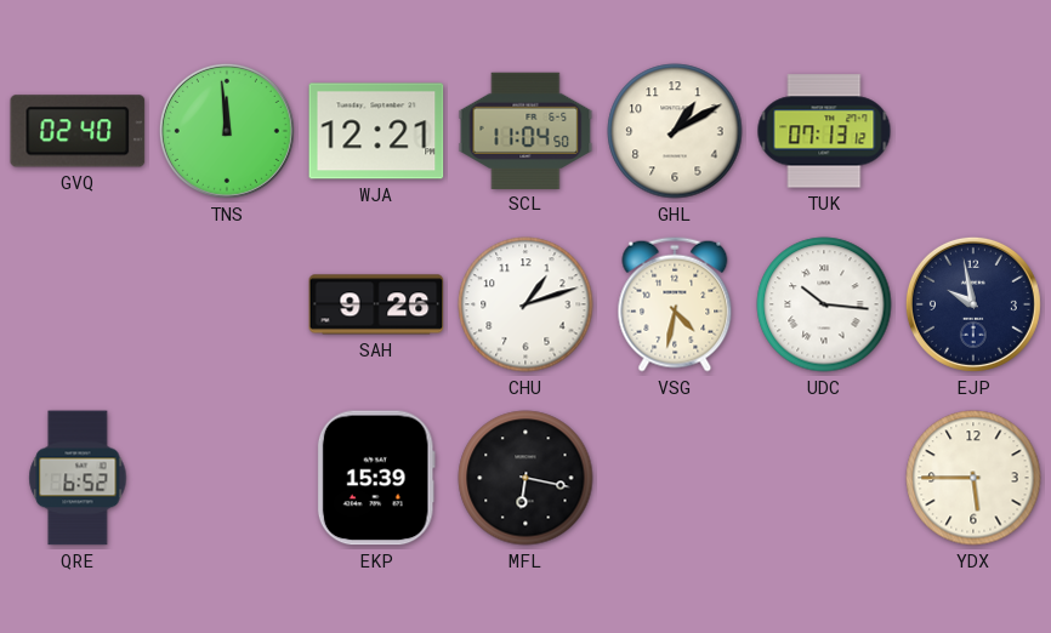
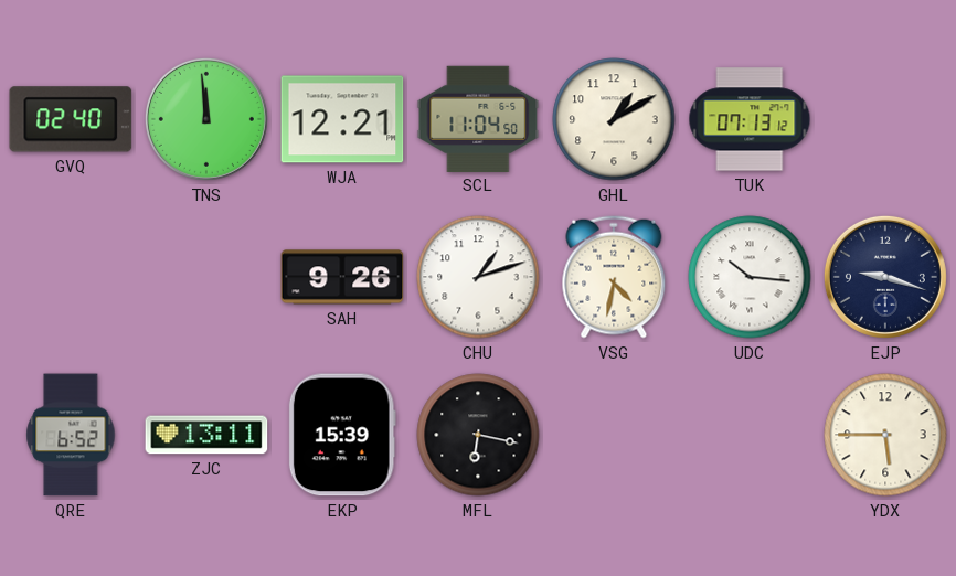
EJP: 9:58 -> 9:18 (885, 277)
ZJC: none -> 13:11 (206, 435)
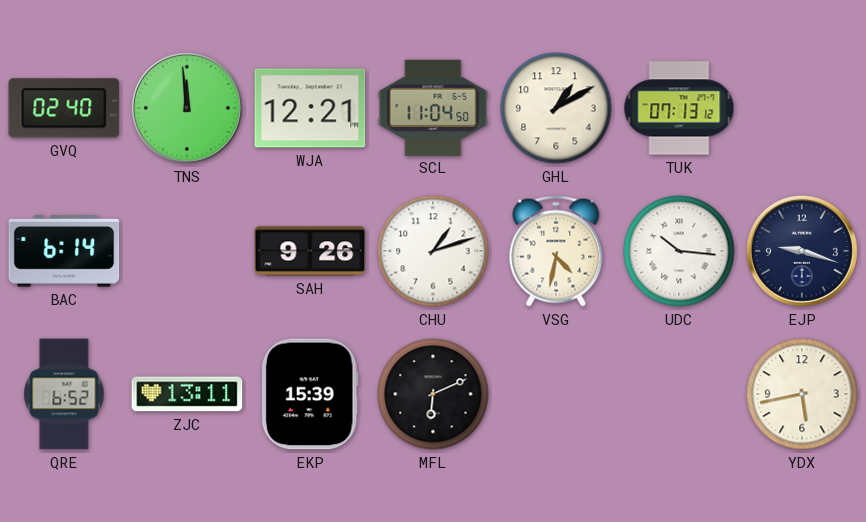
BAC: none -> 6:14 (64, 251)
MFL: 6:17 -> 6:11 (433, 394)
YDX: 5:45 -> 5:43 (802, 394)
